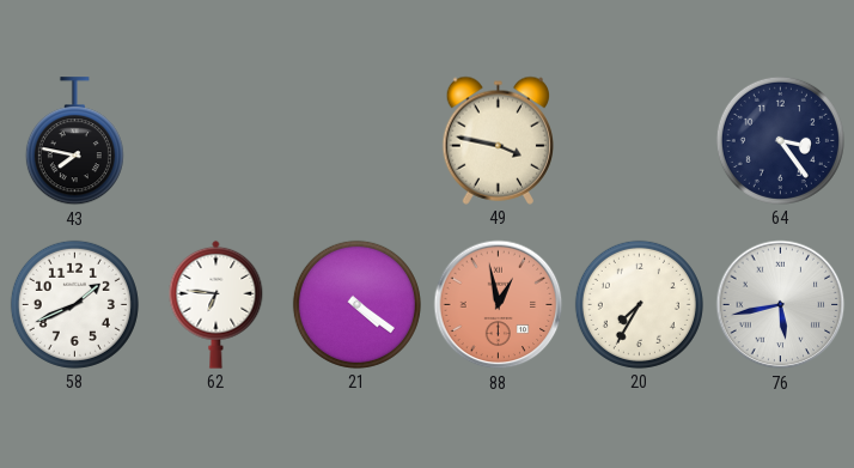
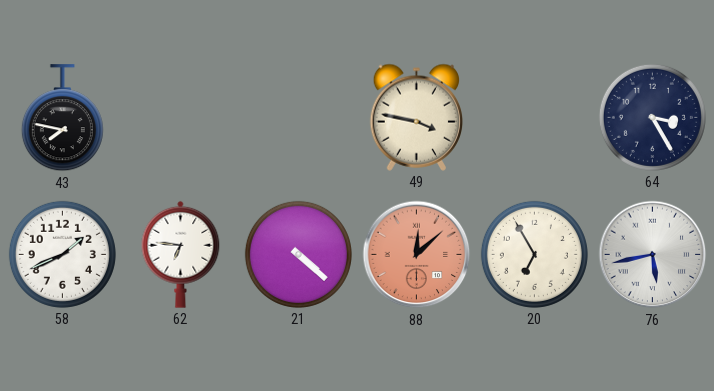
64: 3:24 -> 3:25 (652, 117)
21: 4:21 -> 4:22 (298, 254)
88: 12:58 -> 12:08 (417, 255)
20: 7:35 -> 6:55 (534, 254)
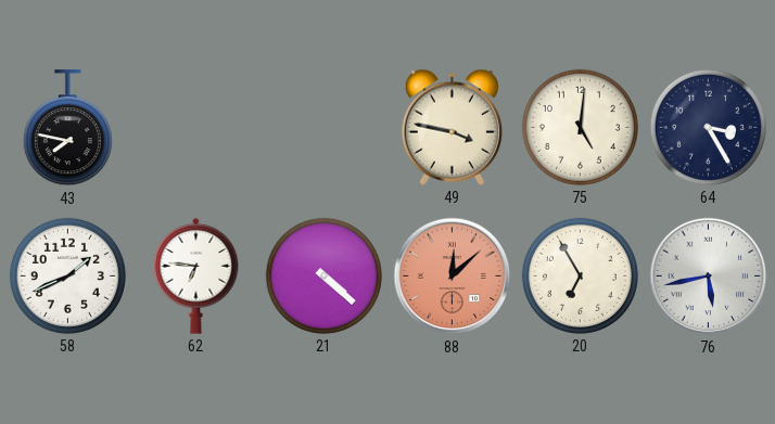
75: none -> 5:01 (580, 127)
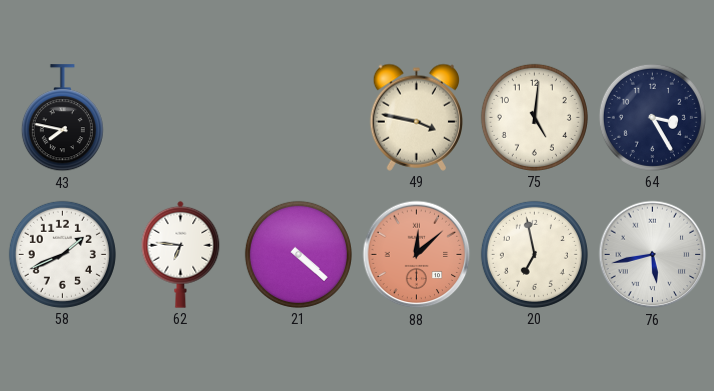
20: 6:55 -> 6:58 (534, 254)
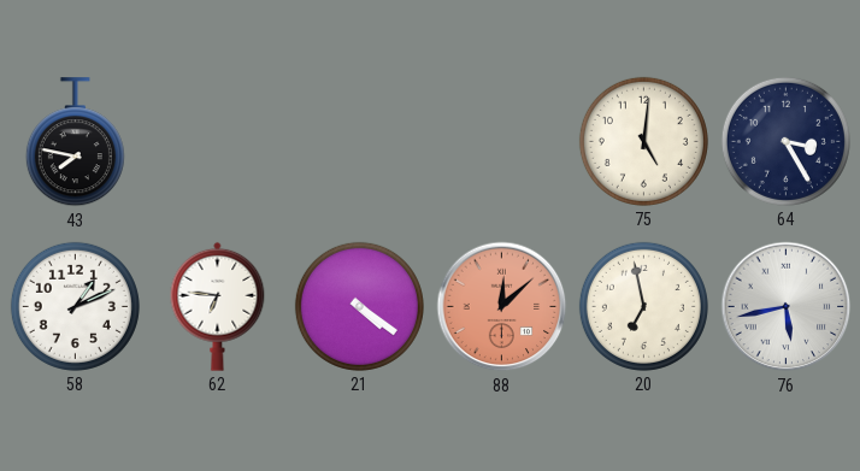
49: 3:47 -> none (416, 117)
58: 1:41 -> 1:11 (75, 306)
21: 4:22 -> 4:21 (359, 306)
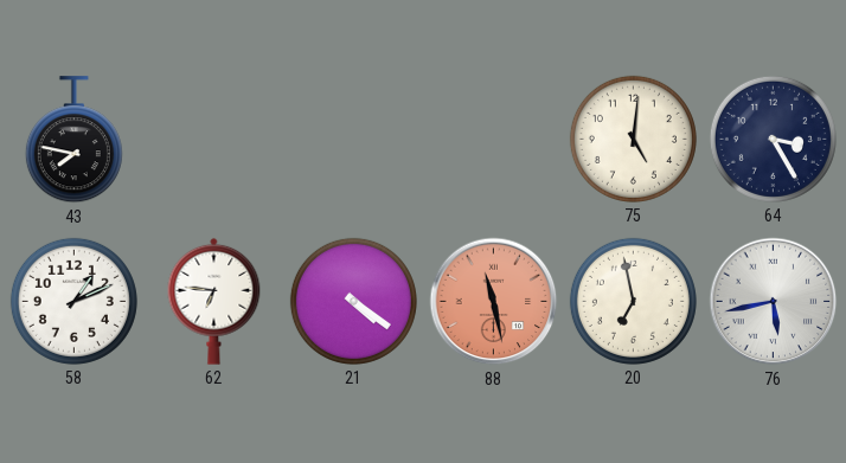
88: 12:08 -> 11:28 (494, 302)
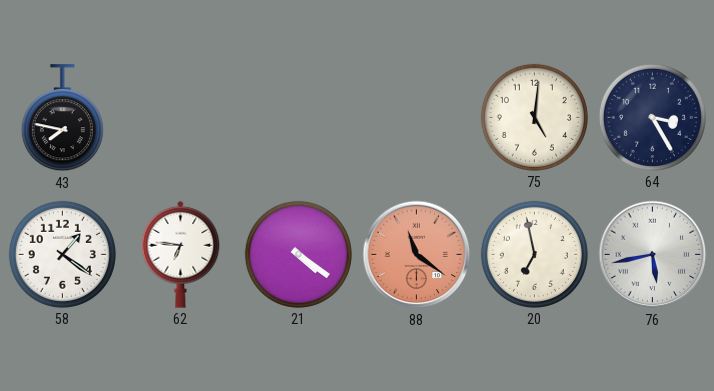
58: 1:11 -> 1:21 (62, 254)
88: 11:28 -> 11:21 (417, 255)
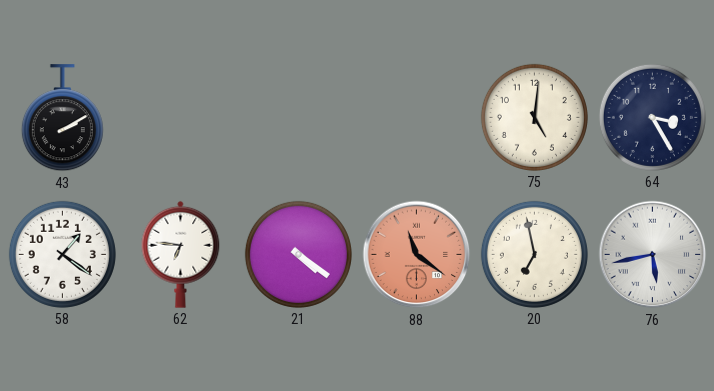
43: 7:47 -> 2:10 (62, 118)
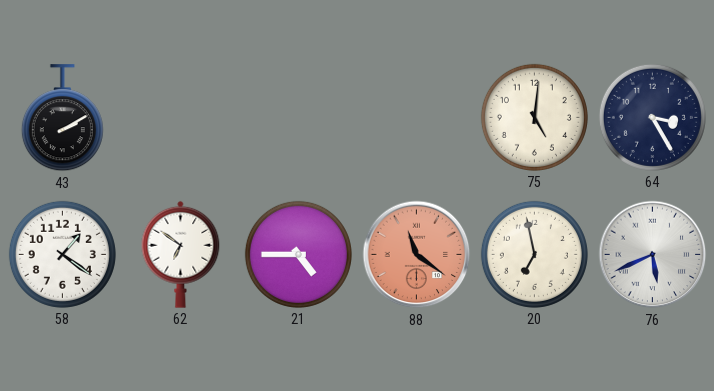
62: 6:46 -> 6:51 (181, 254)
21: 4:21 -> 4:45 (298, 254)
76: 5:43 -> 5:41 (653, 255)
